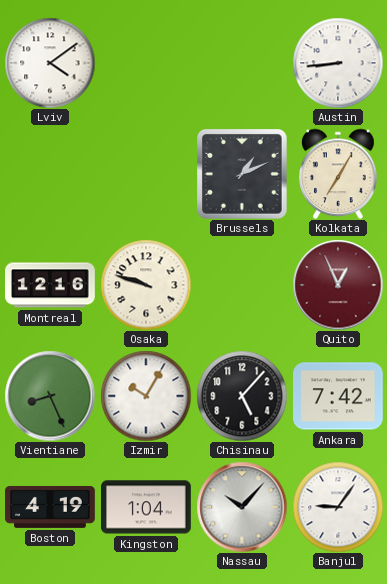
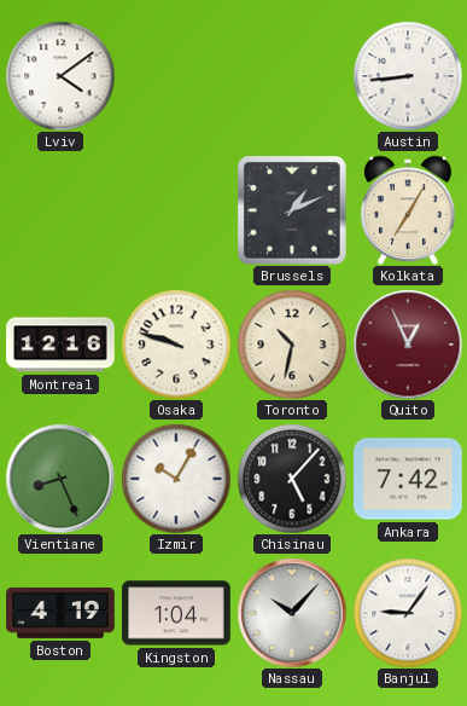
Toronto: none -> 10:32 (292, 345)
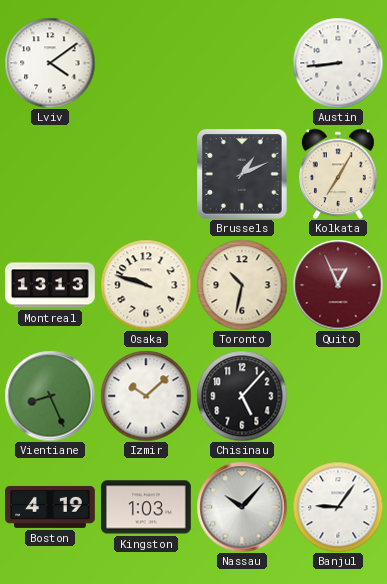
Montreal: 12:16 -> 13:13 (51, 285)
Izmir: 10:05 -> 10:08 (146, 396)
Ankara: 7:42 -> none (409, 479)
Kingston: 1:04 -> 1:03 (147, 507)
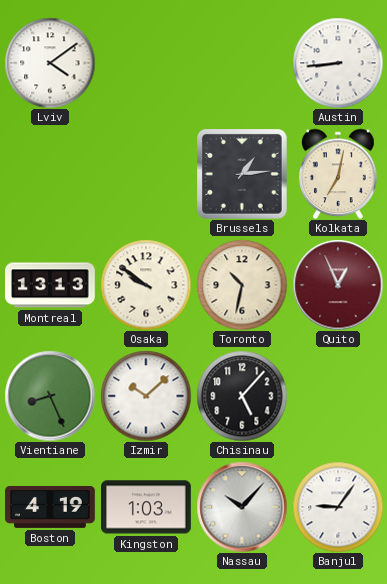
Brussels: 1:11 -> 1:14 (242, 174)
Kolkata: 7:05 -> 7:02 (338, 174)
Osaka: 9:48 -> 9:51 (146, 285)
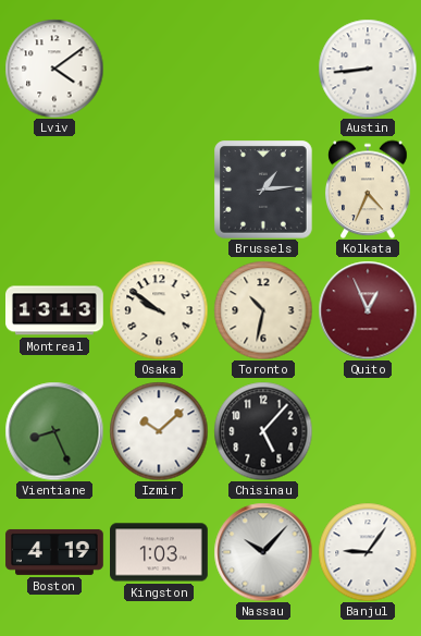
Kolkata: 7:02 -> 4:34 (368, 189)
